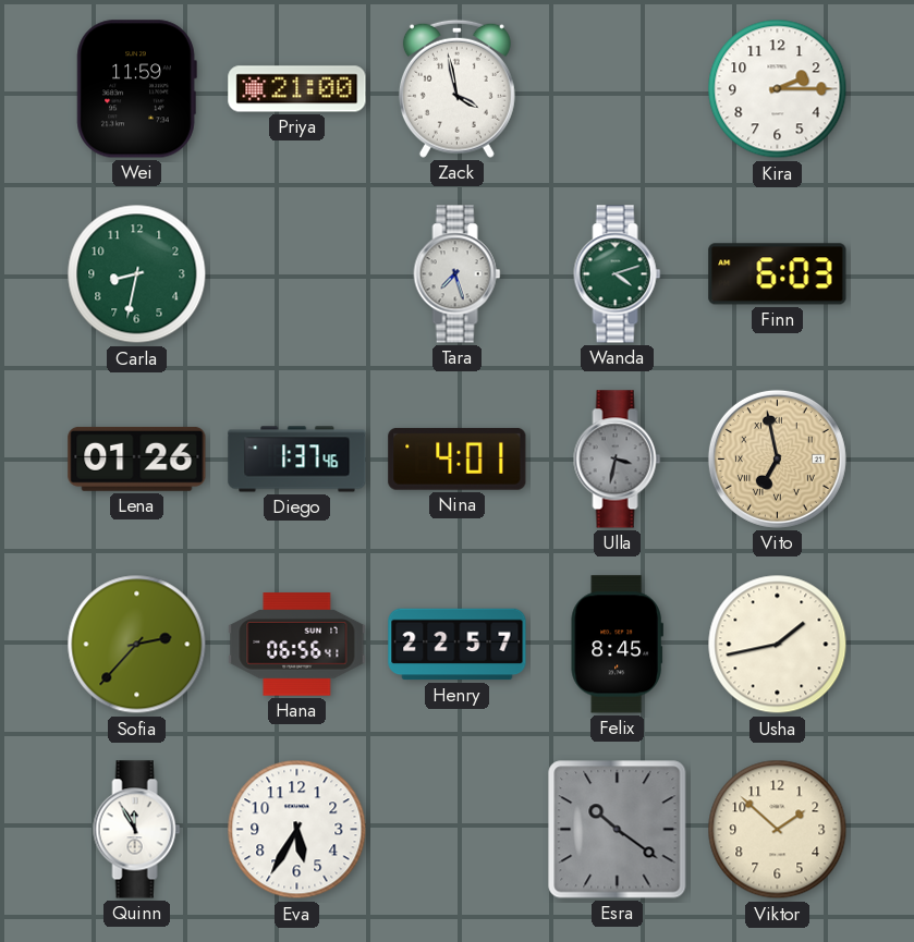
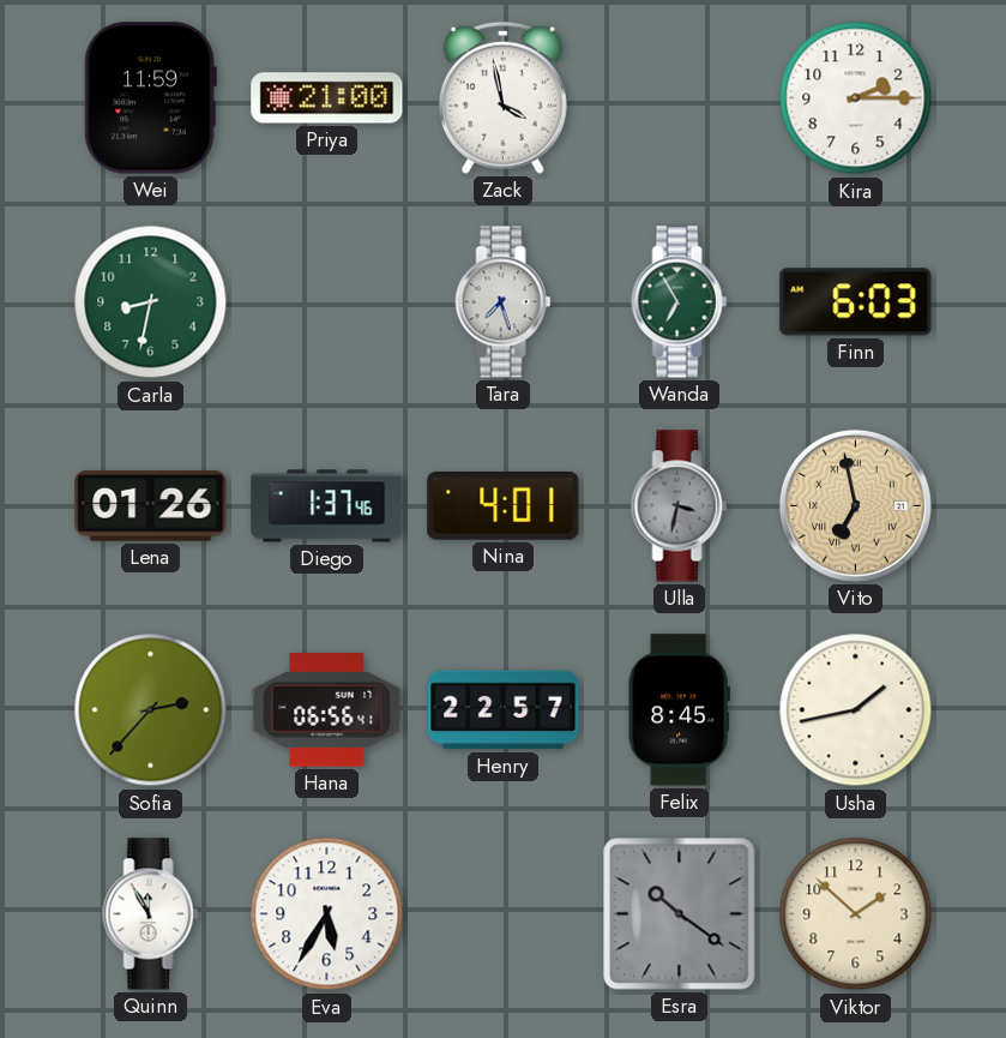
Wanda: 4:12 -> 6:55 (680, 302)
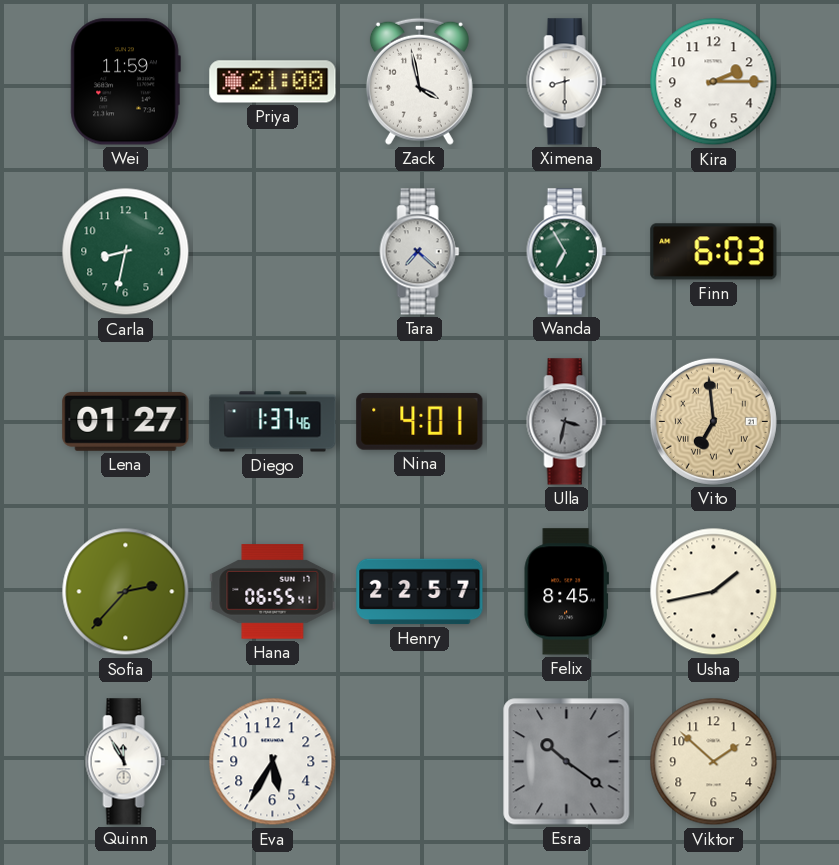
Ximena: none -> 8:30 (567, 82)
Tara: 7:27 -> 7:22 (420, 252)
Lena: 01:26 -> 01:27 (126, 421)
Vito: 6:58 -> 6:59 (713, 421)
Hana: 06:56 -> 06:55 (273, 592)
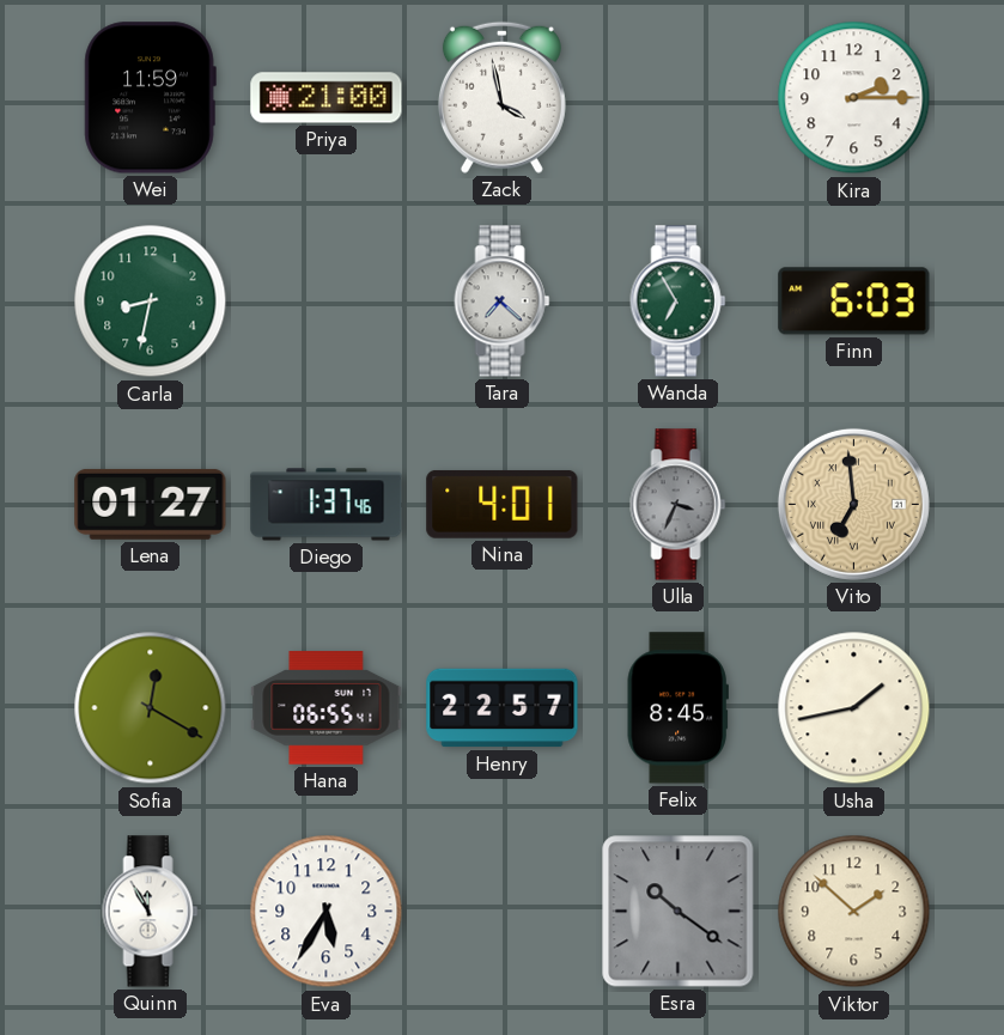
Ximena: 8:30 -> none (567, 82)
Ulla: 3:32 -> 3:34 (679, 505)
Sofia: 2:37 -> 12:20 (151, 708)
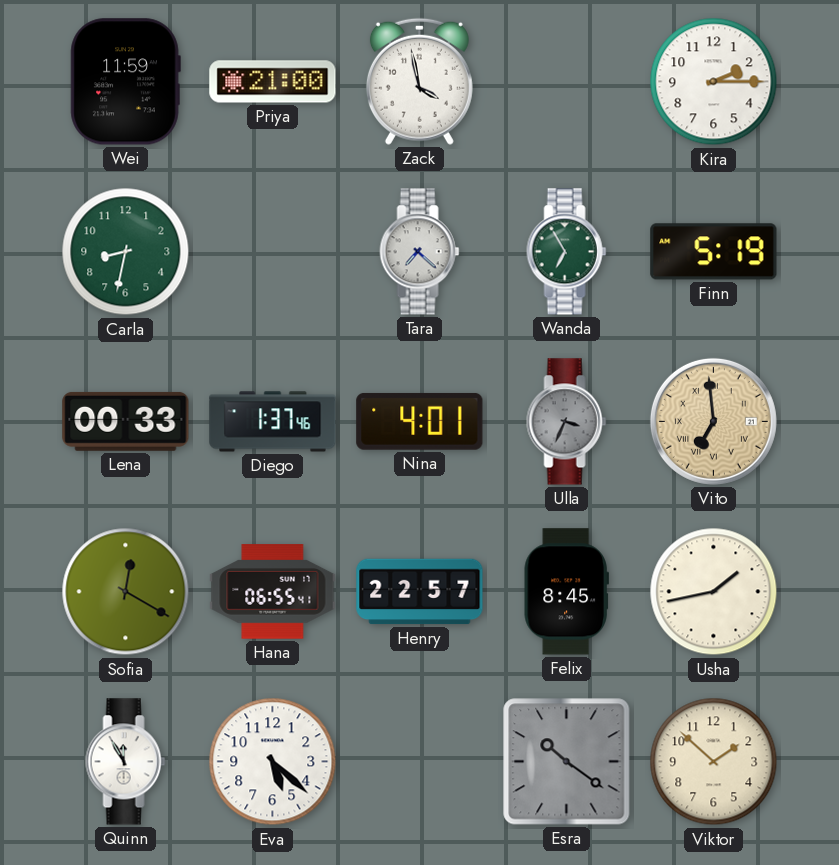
Finn: 6:03 -> 5:19 (714, 252)
Lena: 01:27 -> 00:33 (126, 421)
Eva: 5:35 -> 5:22 (273, 762)
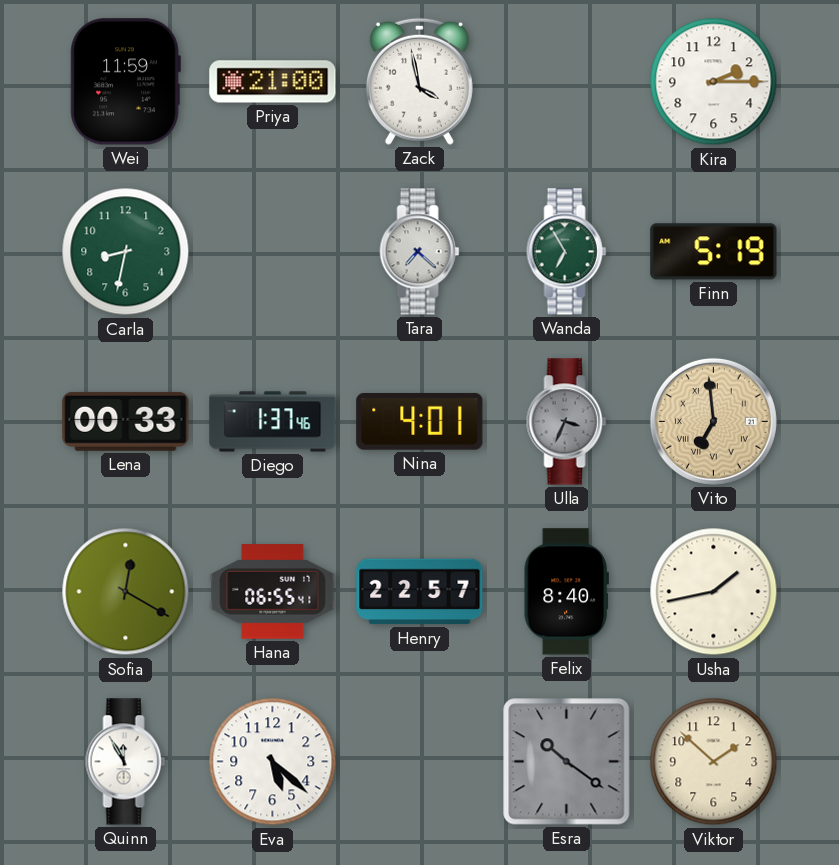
Felix: 8:45 -> 8:40 (566, 592)
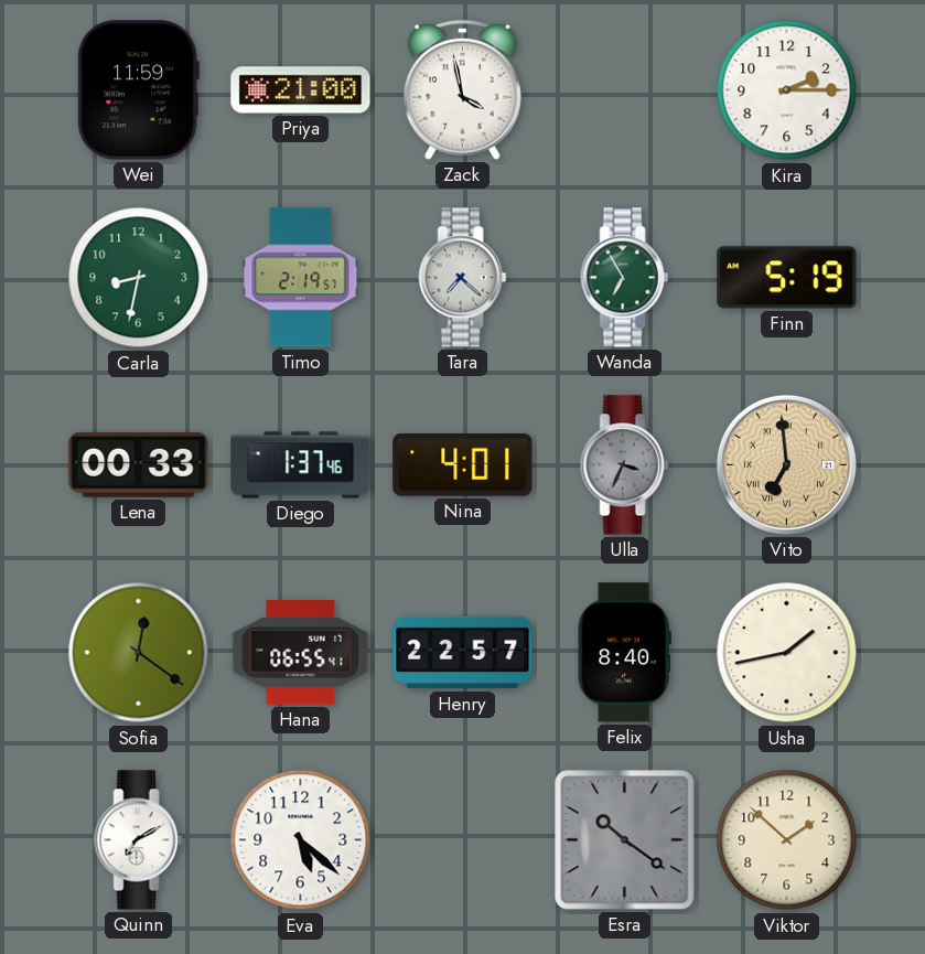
Timo: none -> 2:19 (301, 278)
Sofia: 12:20 -> 12:21 (139, 653)
Quinn: 11:55 -> 7:10 (139, 840)
